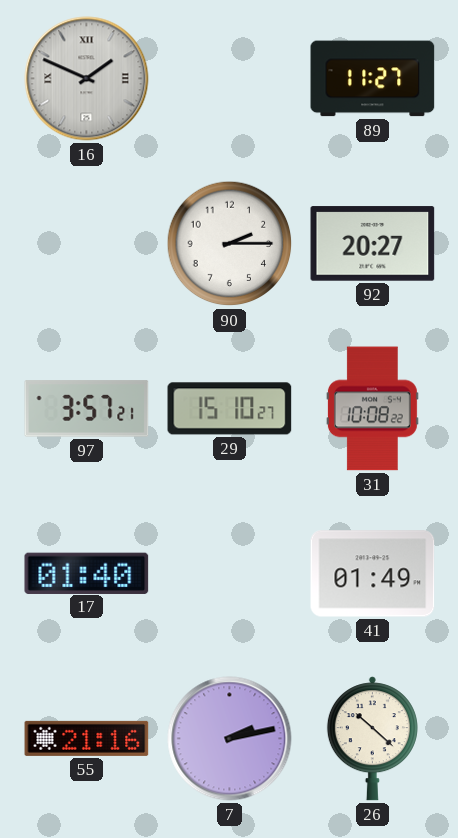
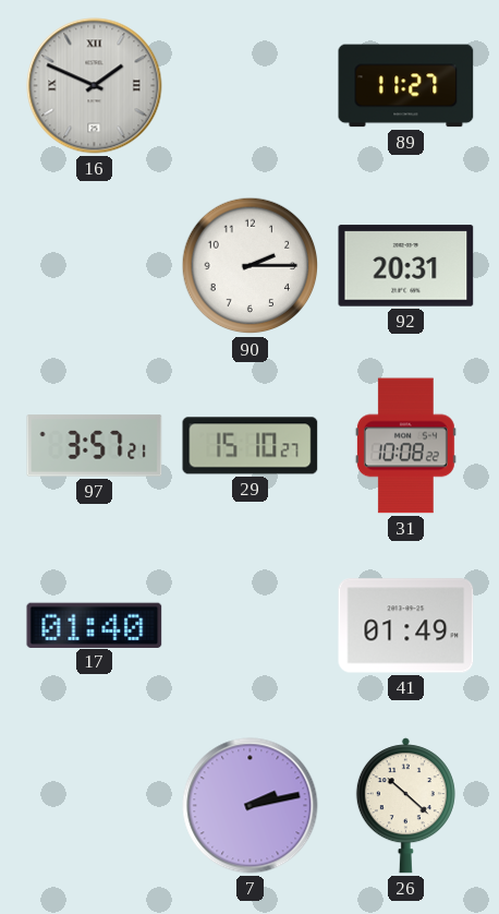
92: 20:27 -> 20:31 (406, 266)
55: 21:16 -> none (87, 738)
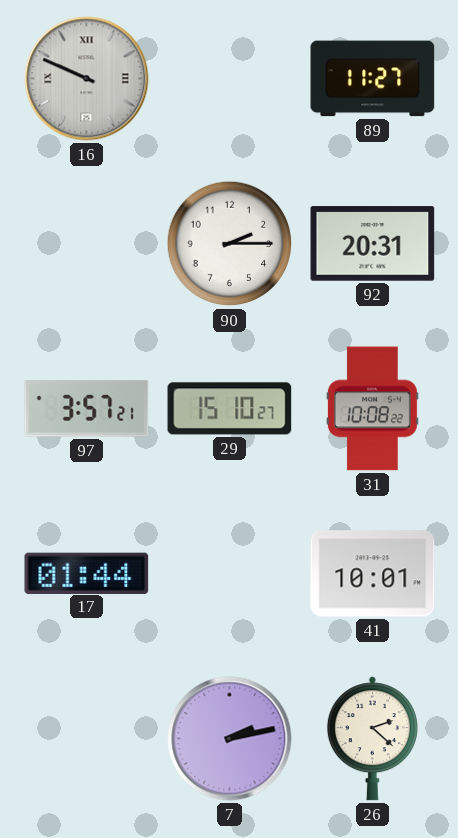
16: 1:49 -> 9:49 (87, 79)
17: 01:40 -> 01:44 (87, 573)
41: 01:49 -> 10:01 (373, 574)
26: 10:22 -> 2:22 (372, 739)
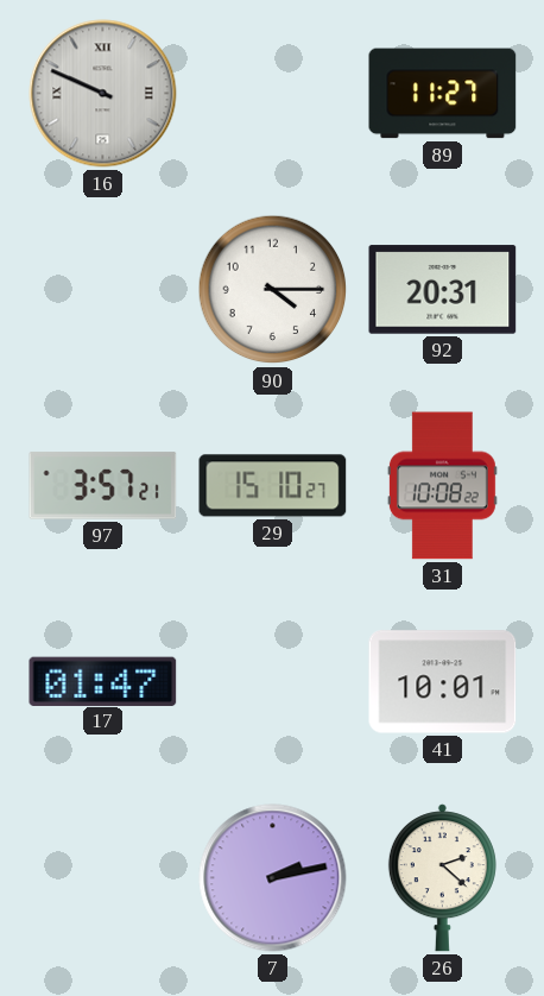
90: 2:15 -> 4:15 (273, 290)
17: 01:44 -> 01:47 (103, 681)
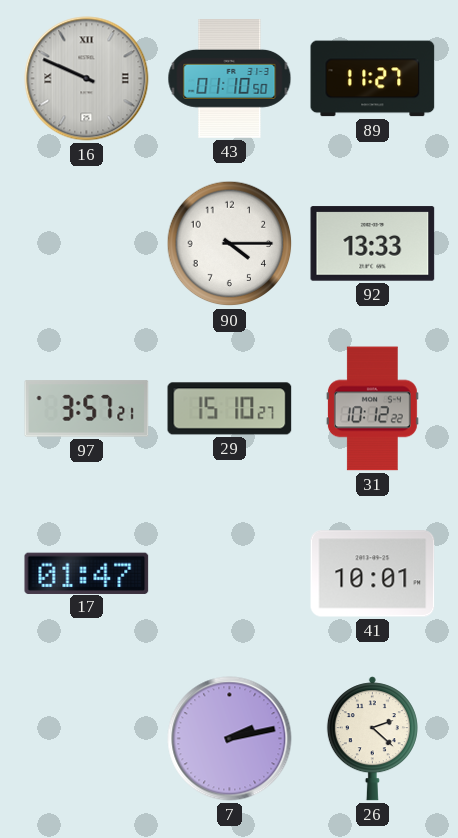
43: none -> 01:10 (230, 79)
92: 20:31 -> 13:33 (373, 244)
31: 10:08 -> 10:12 (372, 409)
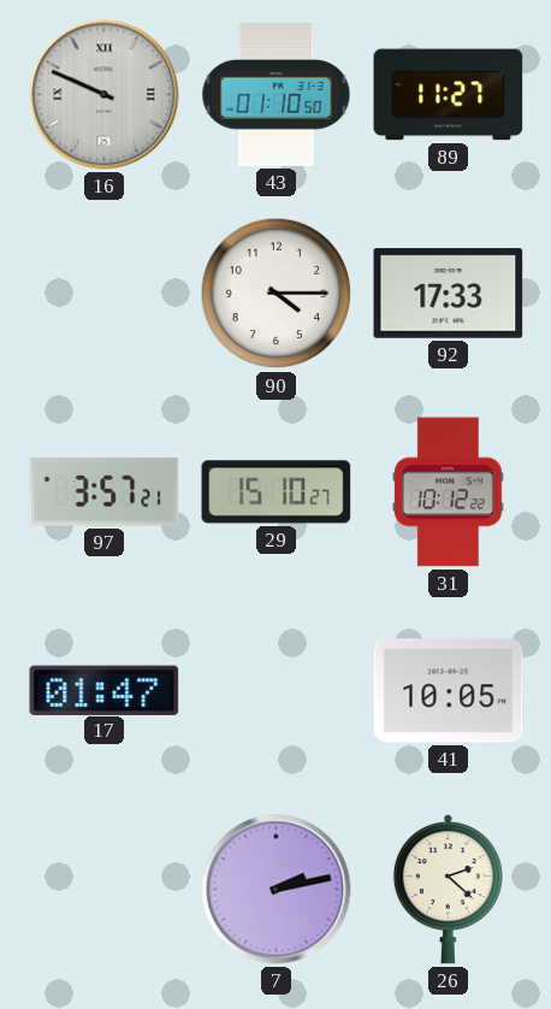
92: 13:33 -> 17:33 (449, 294)
41: 10:01 -> 10:05 (449, 691)
